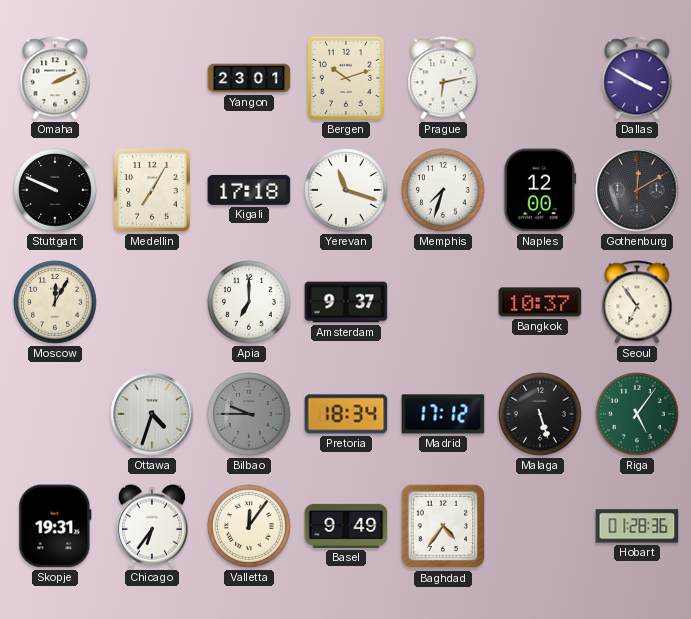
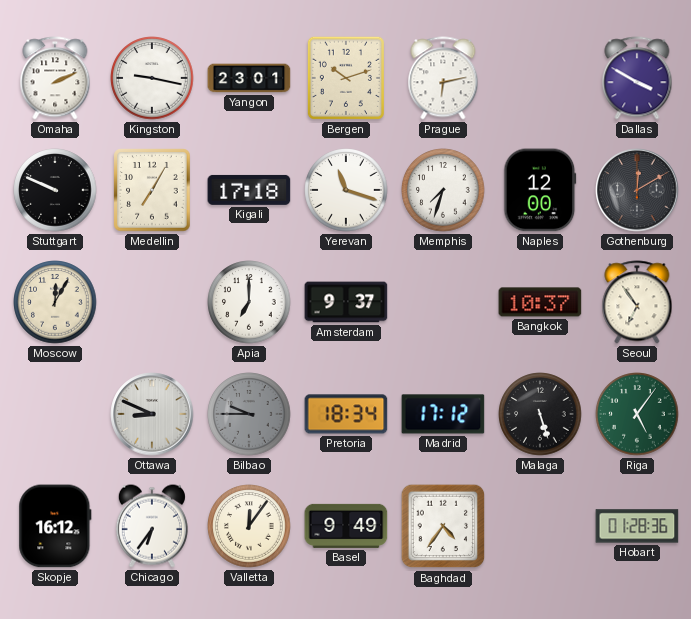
Kingston: none -> 9:17 (152, 78)
Ottawa: 4:33 -> 8:49 (152, 414)
Skopje: 19:31 -> 16:12 (55, 526)
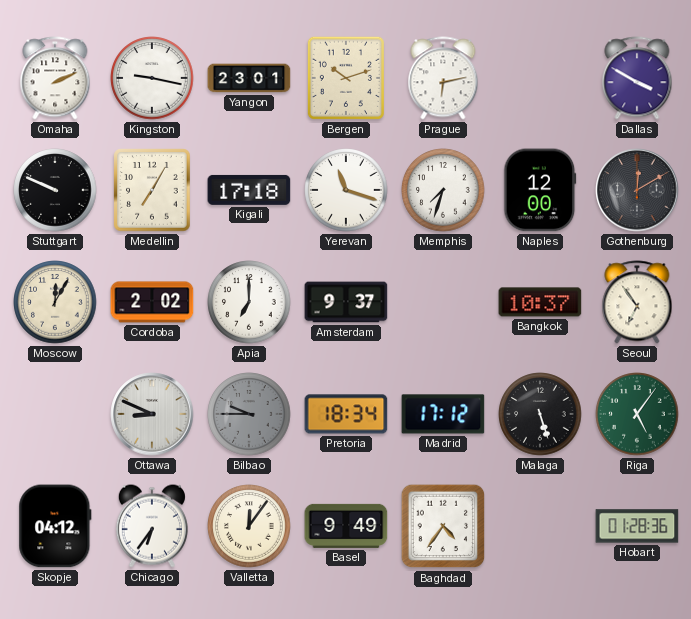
Cordoba: none -> 2:02 (152, 302)
Skopje: 16:12 -> 04:12 (55, 526)
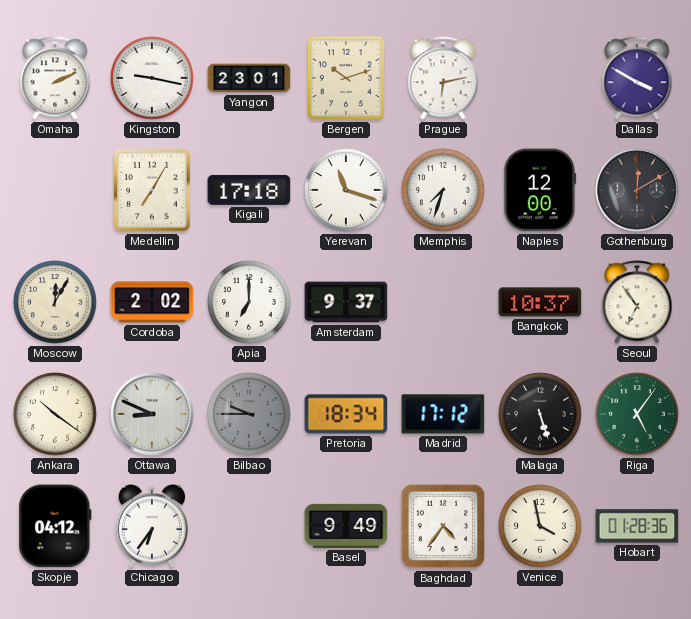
Stuttgart: 9:49 -> none (55, 190)
Ankara: none -> 10:21 (55, 414)
Valletta: 12:06 -> none (249, 526)
Venice: none -> 3:58 (540, 526)
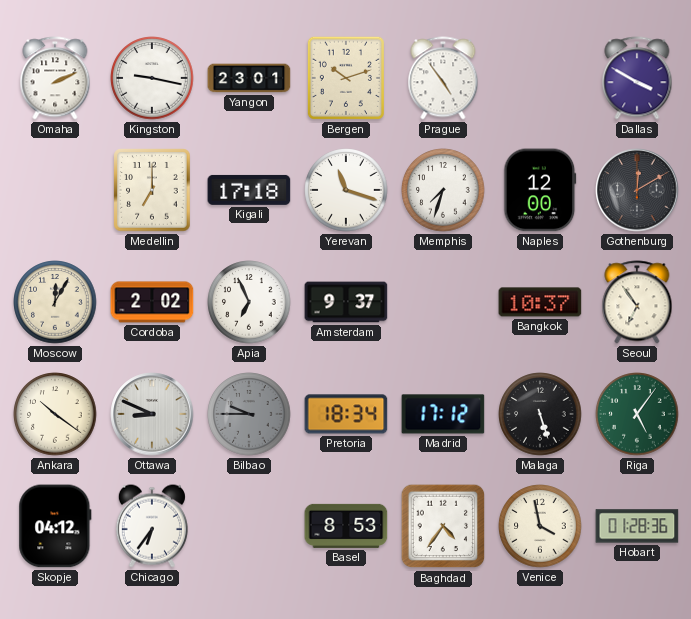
Prague: 6:13 -> 4:54 (443, 78)
Medellin: 7:05 -> 7:00 (152, 190)
Apia: 7:00 -> 6:56 (249, 302)
Basel: 9:49 -> 8:53 (346, 526)
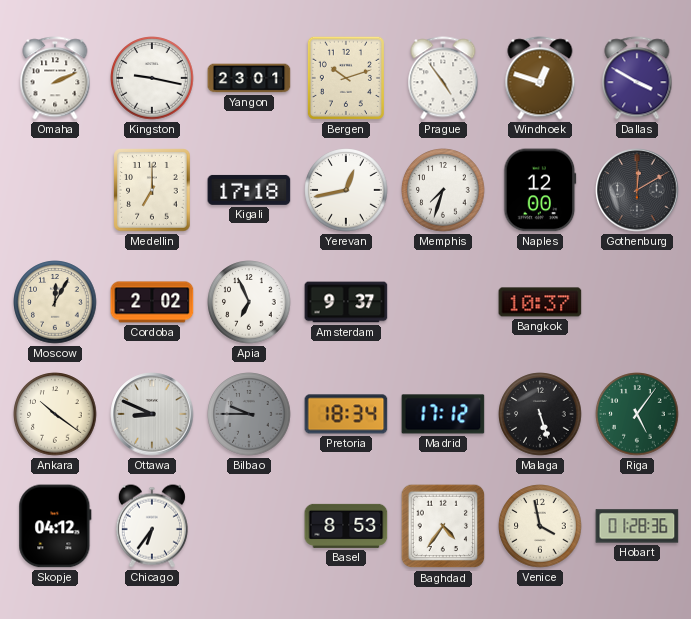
Windhoek: none -> 12:48 (540, 78)
Yerevan: 11:18 -> 12:43 (346, 190)
Seoul: 6:54 -> none (637, 302)
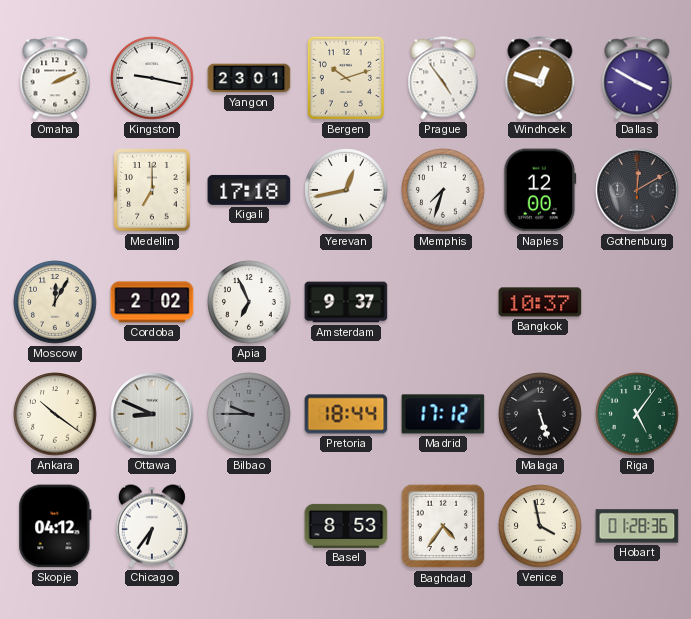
Pretoria: 18:34 -> 18:44 (346, 414)
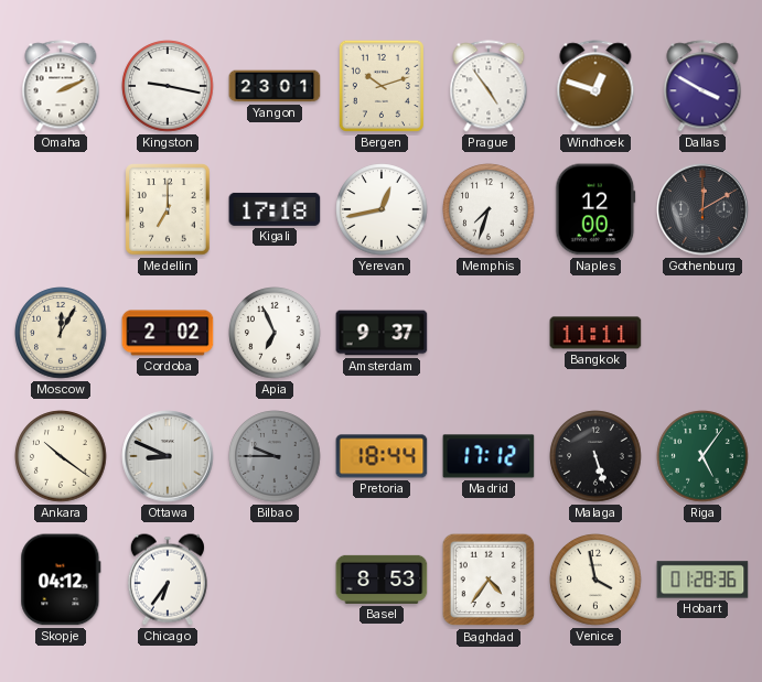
Bangkok: 10:37 -> 11:11 (595, 333)
